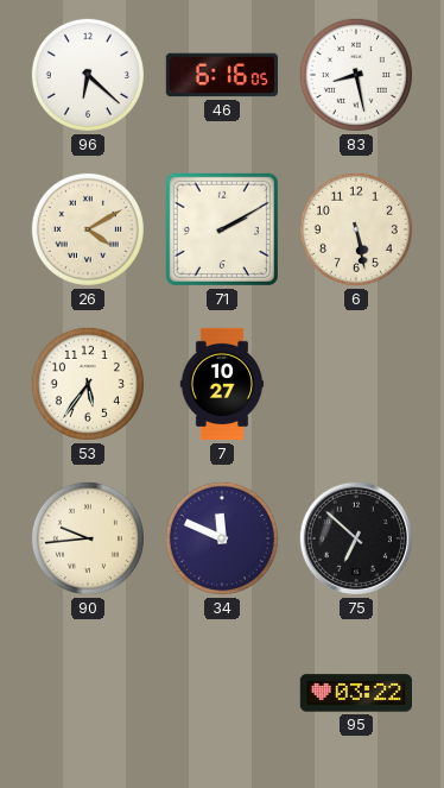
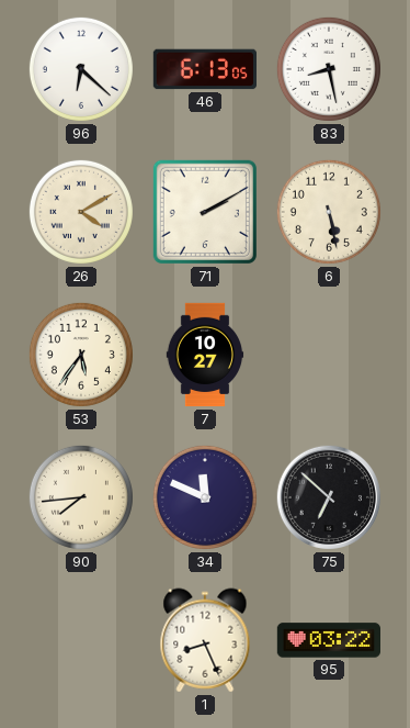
46: 6:16 -> 6:13 (204, 69)
90: 9:44 -> 7:44 (81, 497)
1: none -> 8:26 (205, 640)
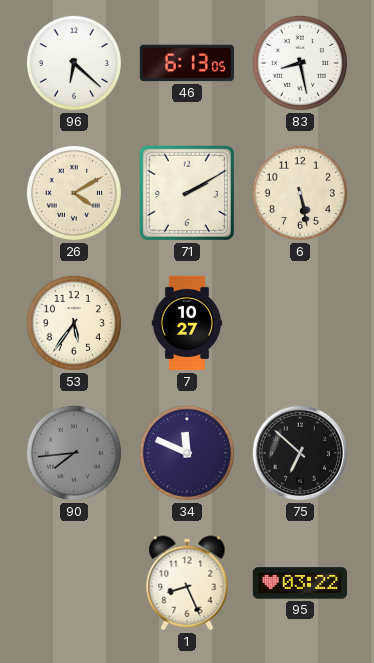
90 dial: cream -> grey (74, 453)
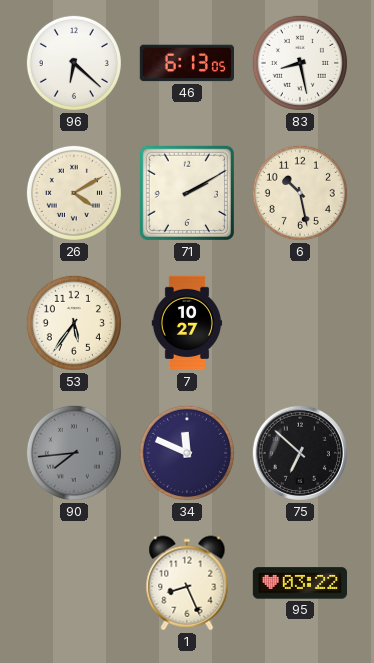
6: 5:28 -> 10:28 (300, 193)
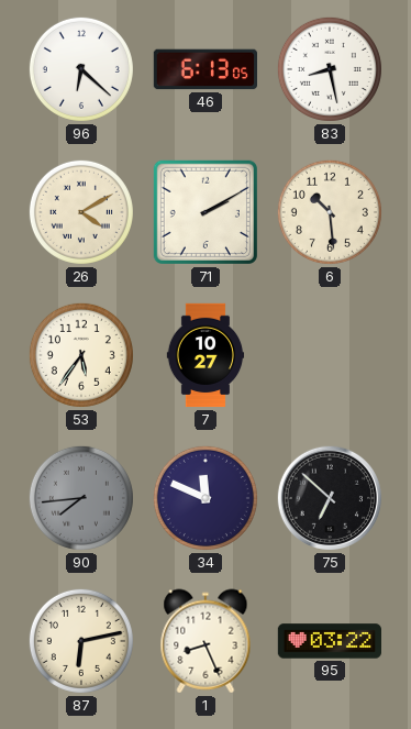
6: 10:28 -> 10:29 (330, 212)
87: none -> 6:13 (81, 641)
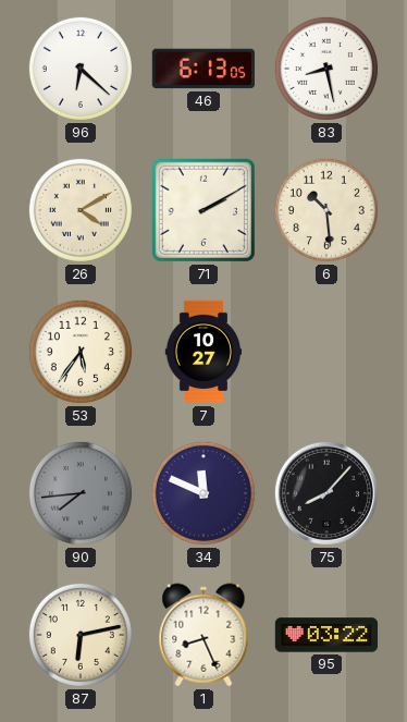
75: 6:52 -> 8:07 (326, 493)
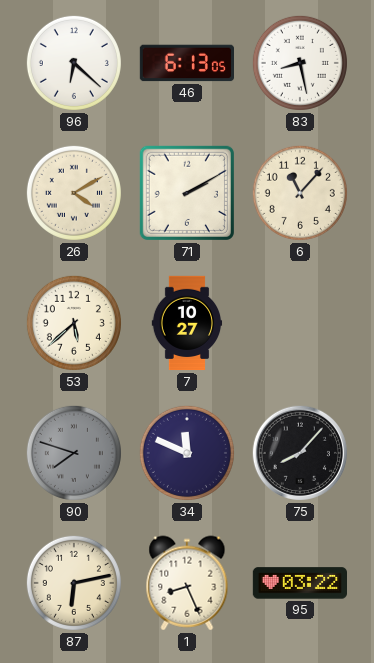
6: 10:29 -> 11:07 (300, 193)
53: 5:36 -> 5:38 (74, 323)
90: 7:44 -> 7:48 (74, 453)
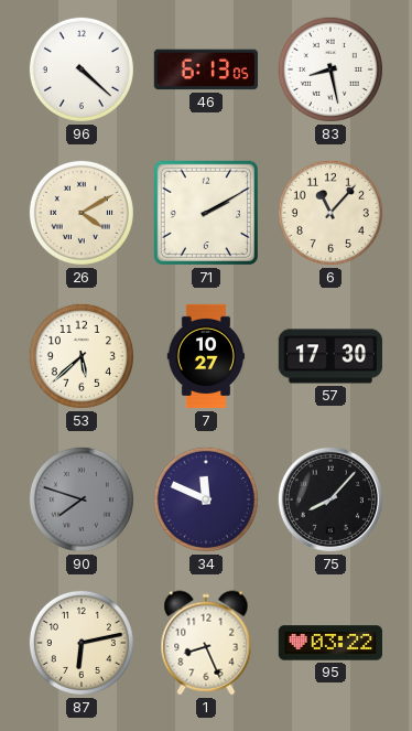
96: 6:22 -> 4:22 (82, 69)
57: none -> 17:30 (329, 356)
